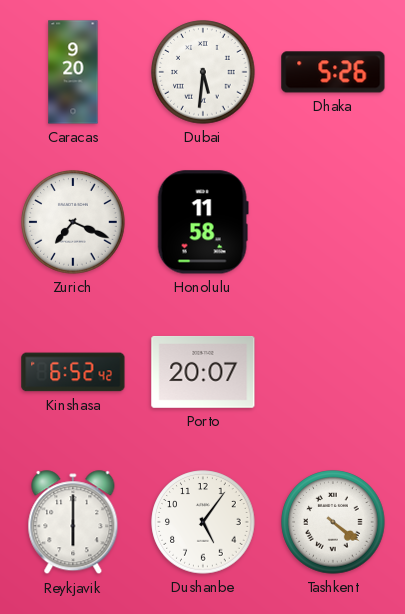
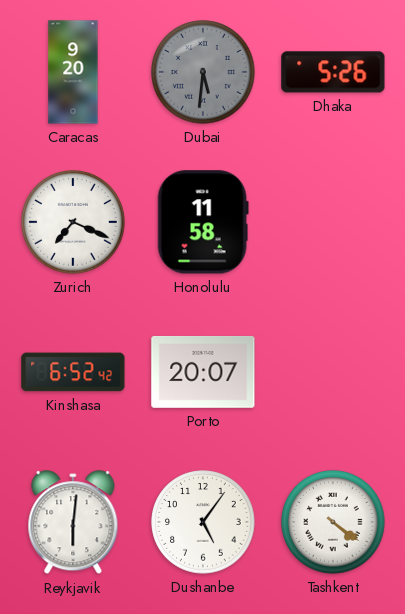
Dubai dial: white -> grey (203, 72)
Reykjavik: 6:00 -> 6:01 (73, 523)
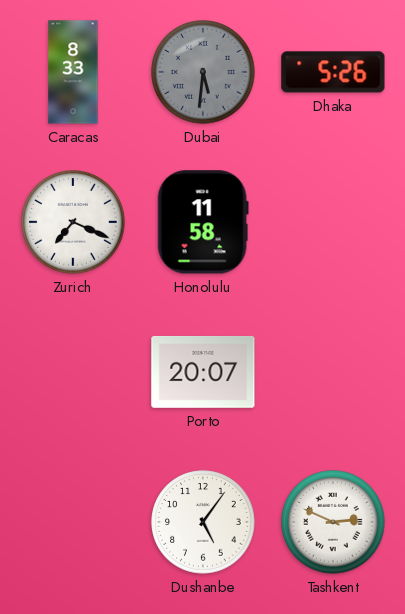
Caracas: 9:20 -> 8:33 (73, 72)
Kinshasa: 6:52 -> none (73, 372)
Reykjavik: 6:01 -> none (73, 523)
Tashkent: 4:21 -> 2:49 (333, 522)
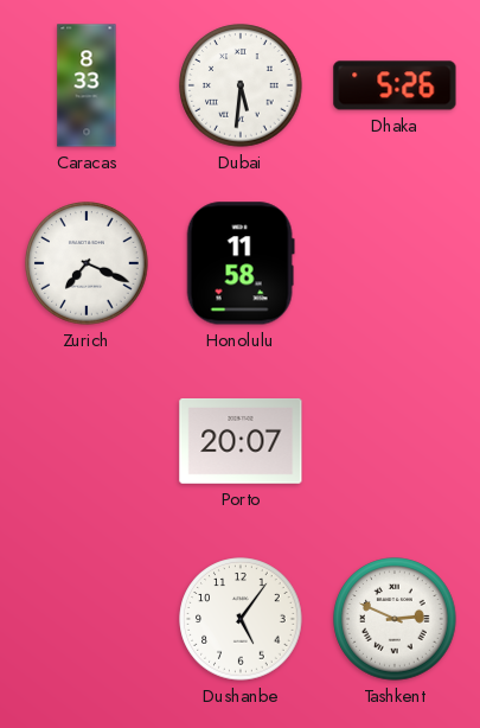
Dubai dial: grey -> white (241, 85)
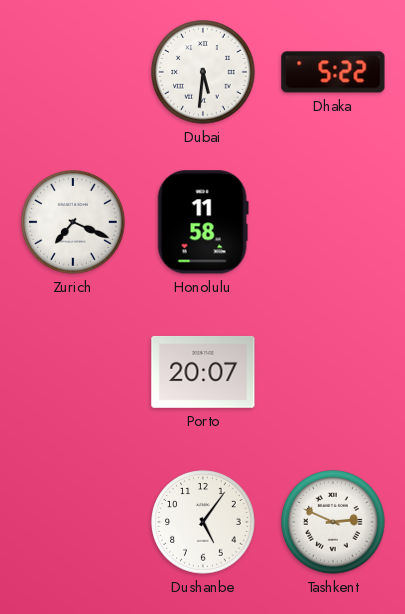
Caracas: 8:33 -> none (87, 85)
Dhaka: 5:26 -> 5:22 (333, 72)
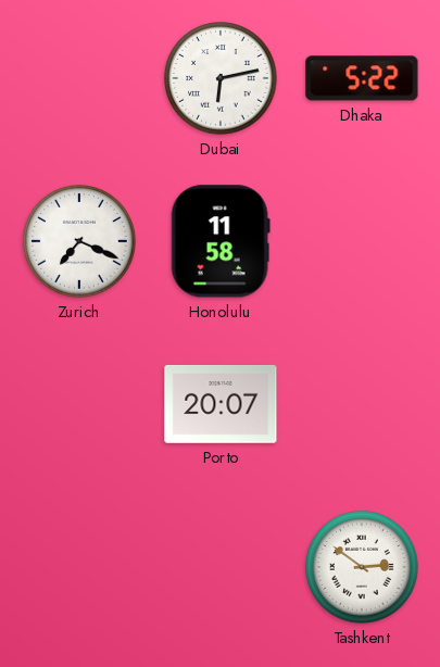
Dubai: 5:31 -> 6:13 (221, 78)
Dushanbe: 5:06 -> none (203, 522)
Tashkent: 2:49 -> 2:51 (362, 567)
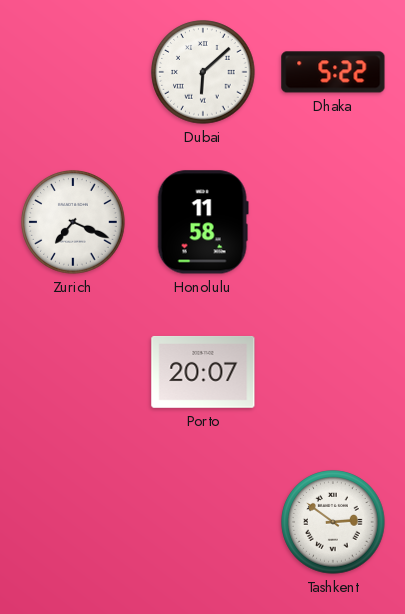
Dubai: 6:13 -> 6:08 (203, 72)
